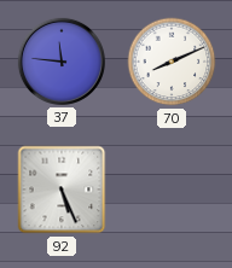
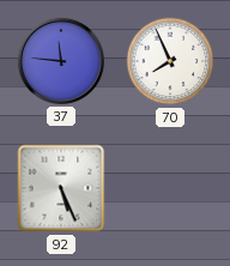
70: 8:11 -> 7:56 (170, 61)
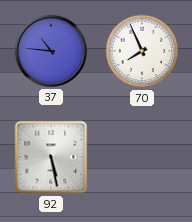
37: 11:46 -> 10:46 (51, 51)
92: 5:26 -> 5:28 (51, 157)
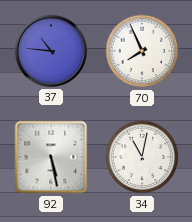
34: none -> 11:02 (142, 157)
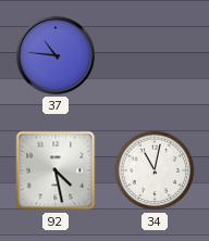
70: 7:56 -> none (142, 51)
92: 5:28 -> 4:28 (56, 170)
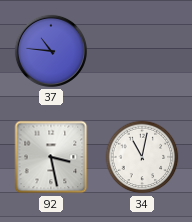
92: 4:28 -> 3:28 (51, 157)
